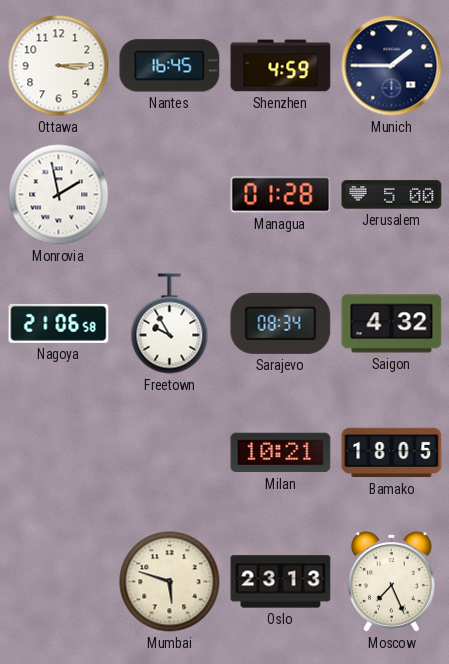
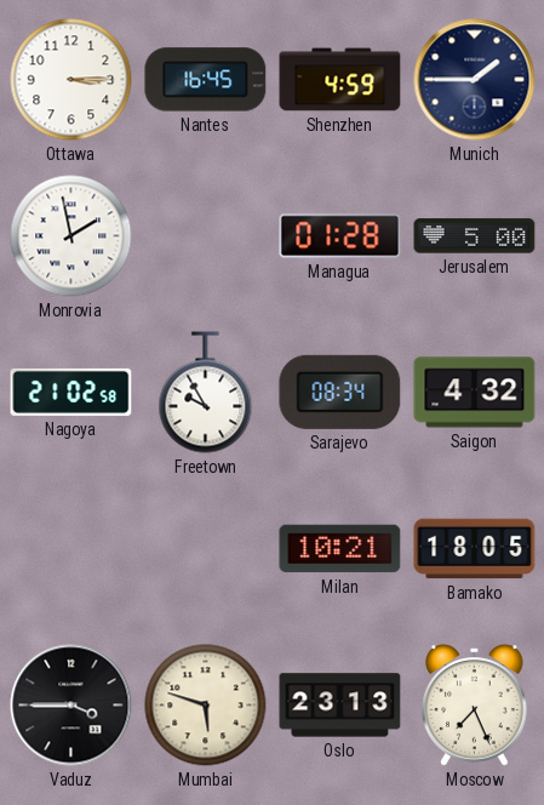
Nagoya: 21:06 -> 21:02 (71, 392)
Vaduz: none -> 3:45 (71, 706)
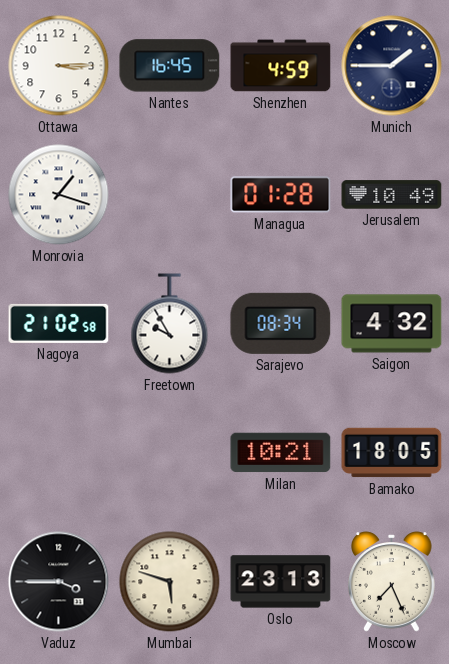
Monrovia: 1:58 -> 1:18 (59, 195)
Jerusalem: 5:00 -> 10:49 (392, 195)
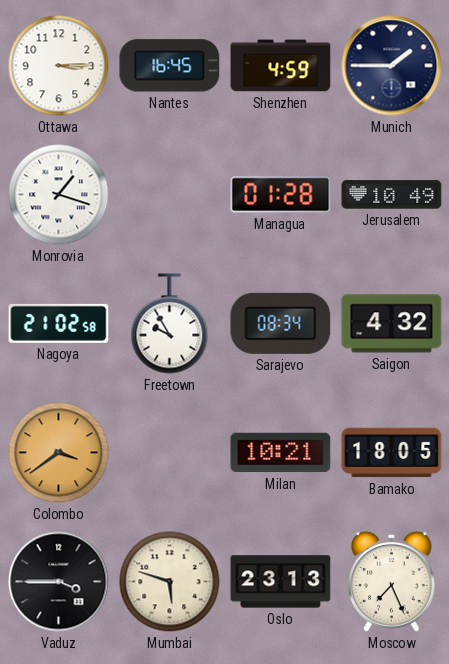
Colombo: none -> 3:39 (59, 453)
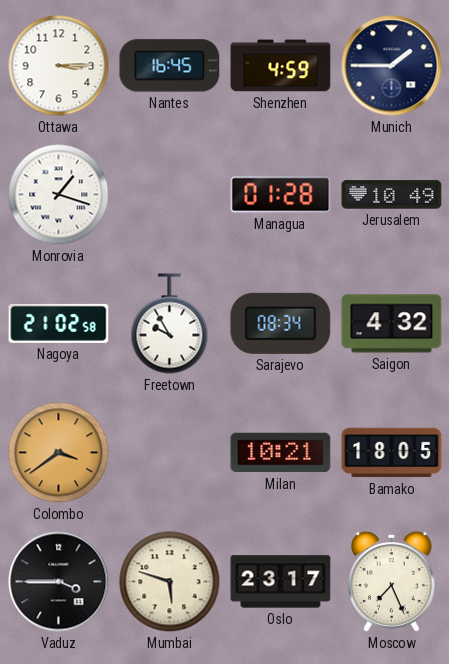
Oslo: 23:13 -> 23:17 (281, 582)
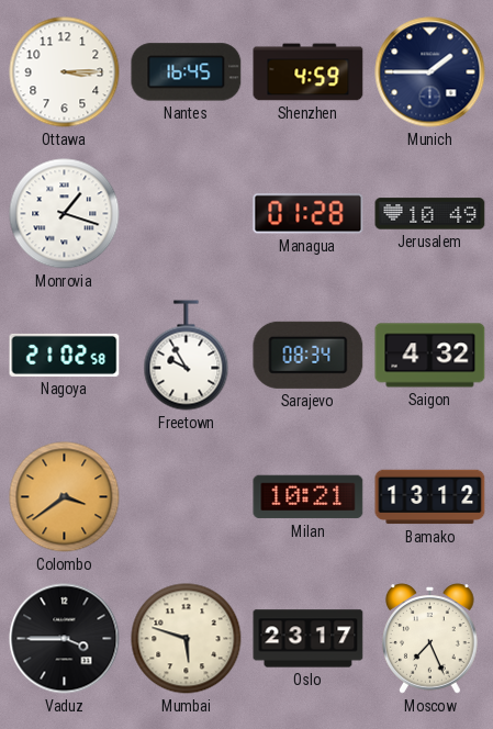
Bamako: 18:05 -> 13:12 (430, 497)
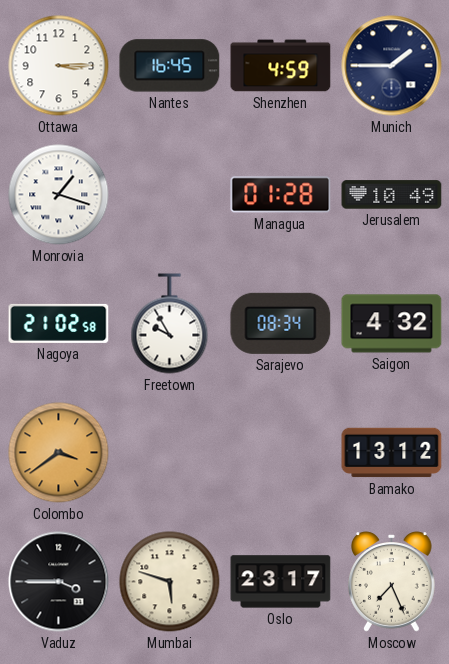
Milan: 10:21 -> none (309, 497)
